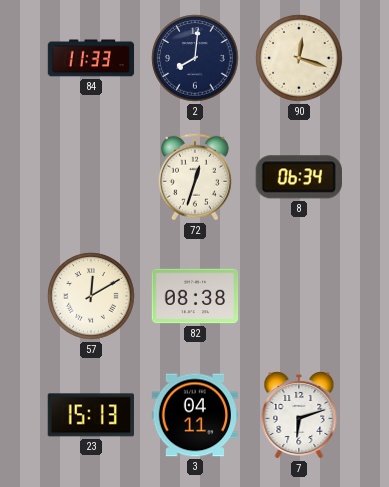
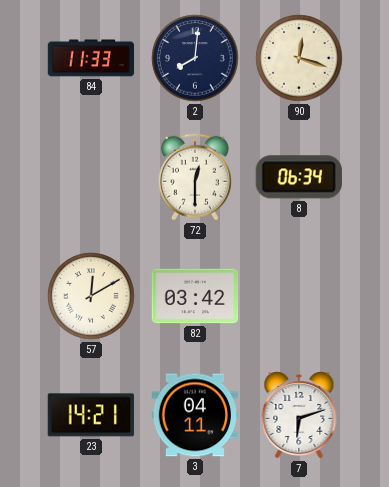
72: 12:33 -> 12:30 (195, 177)
82: 08:38 -> 03:42 (195, 296)
23: 15:13 -> 14:21 (91, 415)
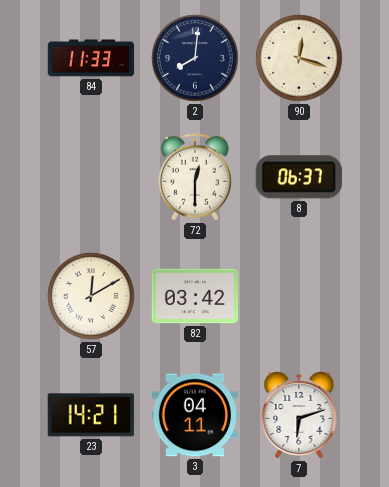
8: 06:34 -> 06:37 (299, 177)
